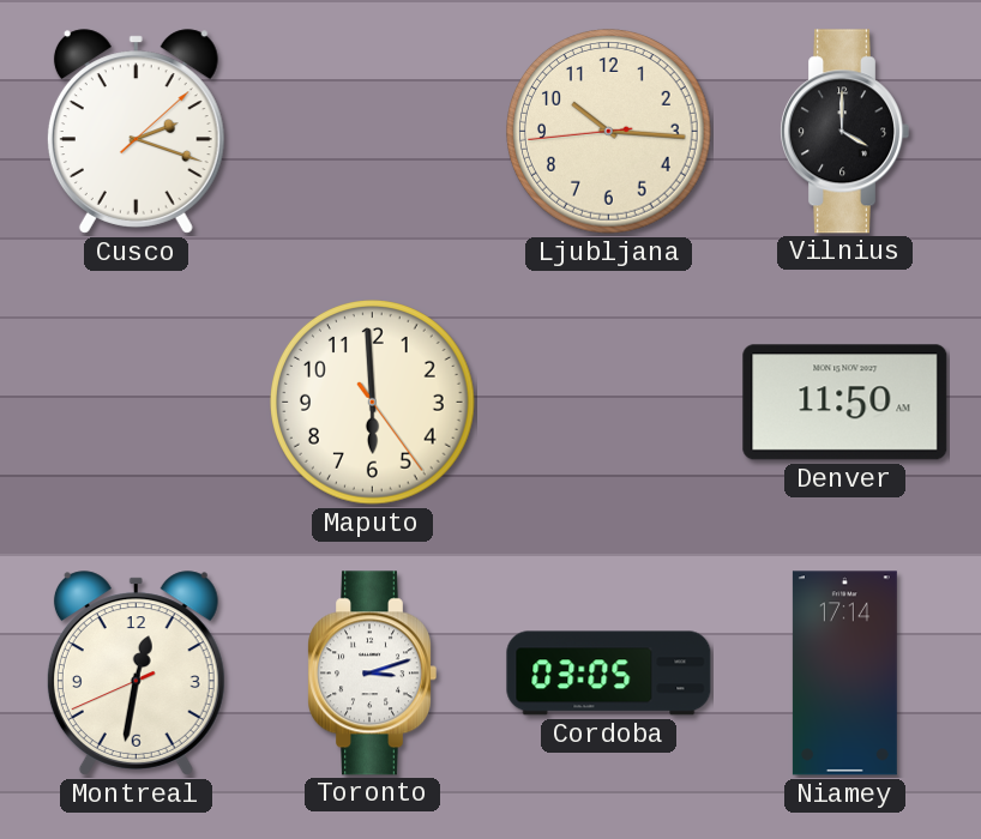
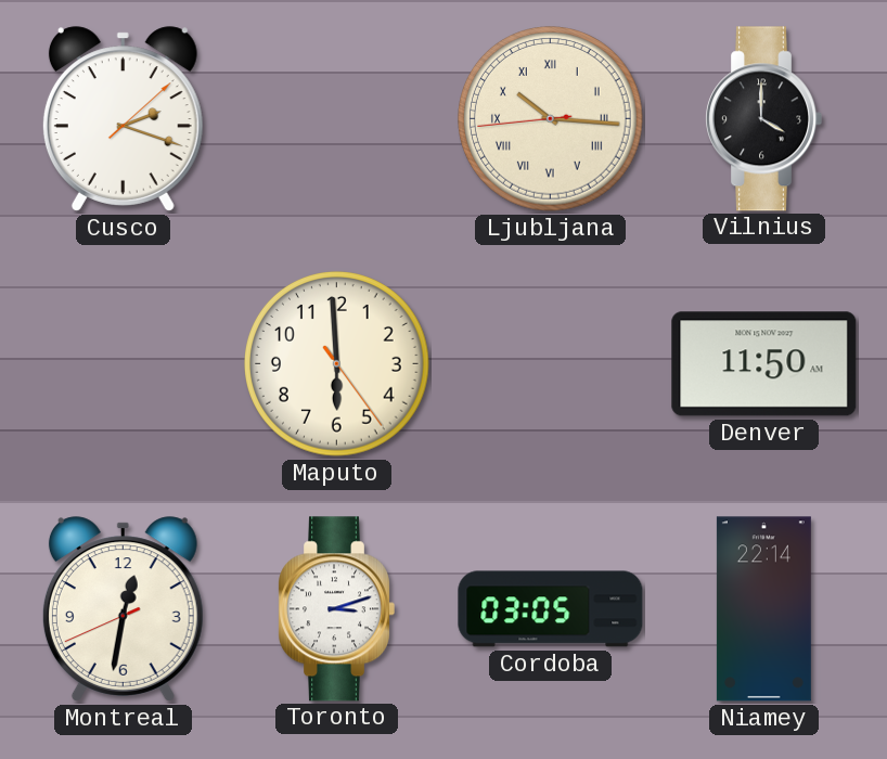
Ljubljana numerals: Arabic -> Roman (551, 119)
Niamey: 17:14 -> 22:14 (763, 609)
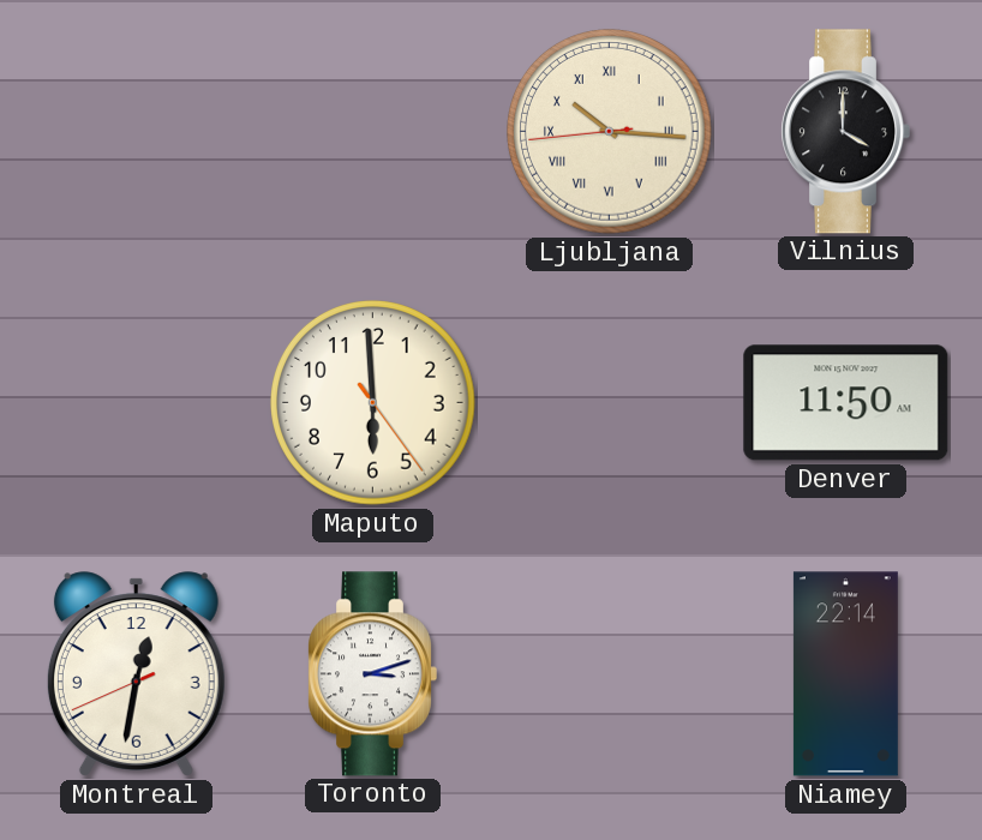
Cusco: 2:18 -> none (123, 119)
Cordoba: 03:05 -> none (551, 609)
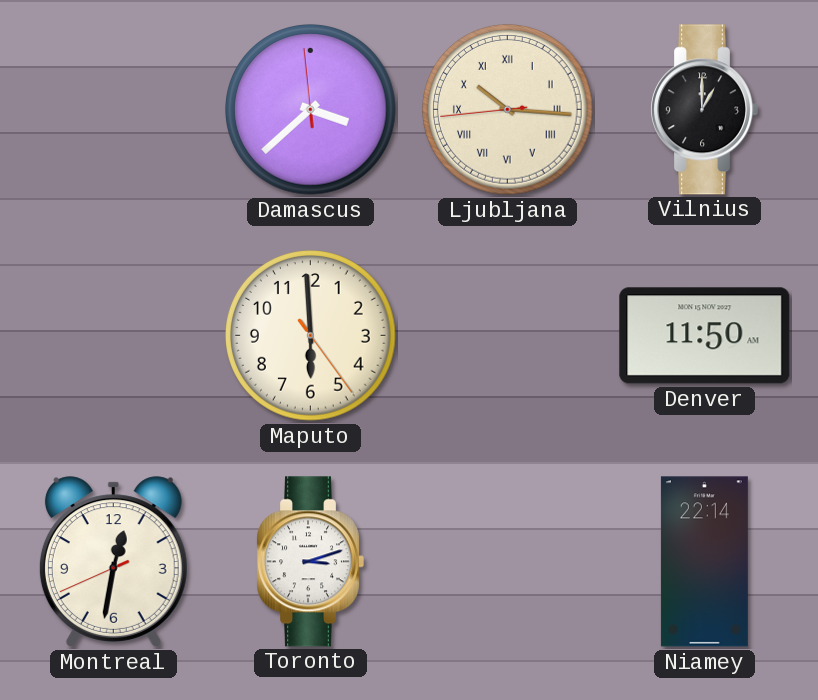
Damascus: none -> 3:37 (311, 110)
Vilnius: 4:00 -> 1:00 (704, 110)
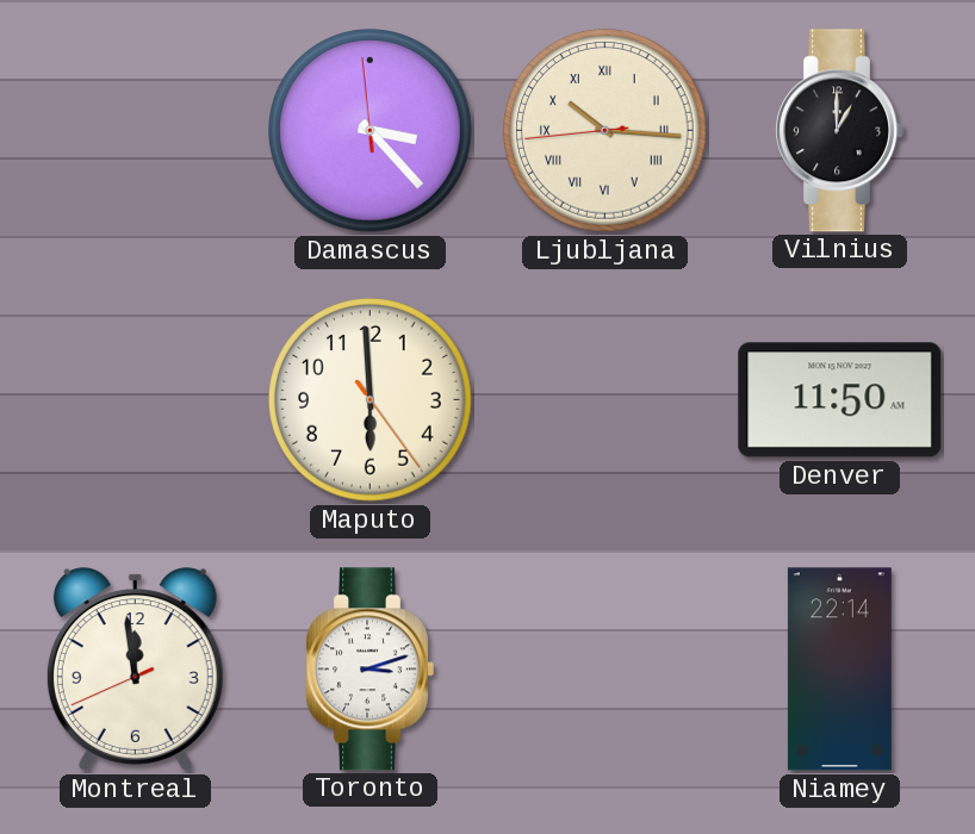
Damascus: 3:37 -> 3:22 (371, 131)
Montreal: 12:31 -> 11:58 (135, 670)
